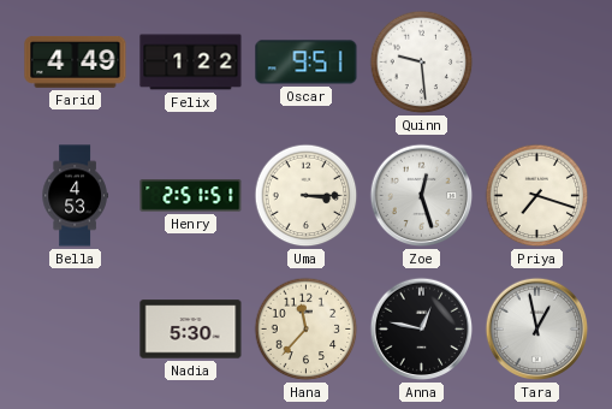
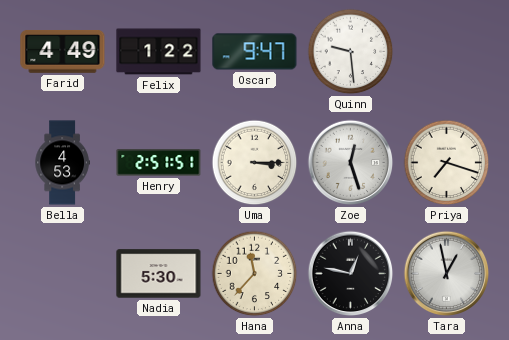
Oscar: 9:51 -> 9:47 (255, 52)
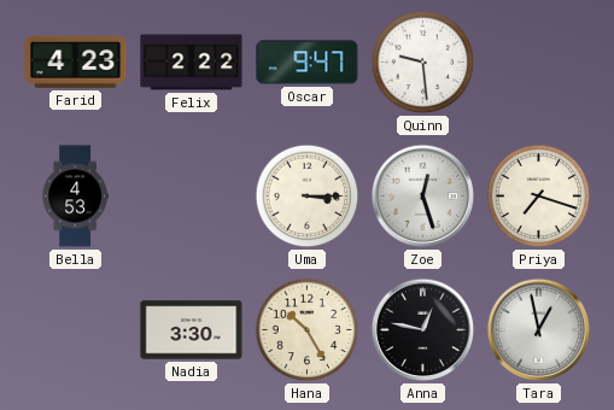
Farid: 4:49 -> 4:23 (76, 63)
Felix: 1:22 -> 2:22 (192, 63)
Henry: 2:51 -> none (159, 163)
Nadia: 5:30 -> 3:30 (192, 330)
Hana: 11:37 -> 10:25 (308, 330)
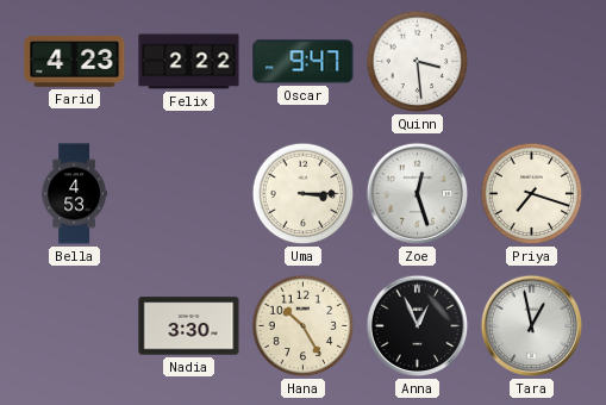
Quinn: 9:29 -> 3:29 (418, 62)
Anna: 12:47 -> 12:56 (418, 326)
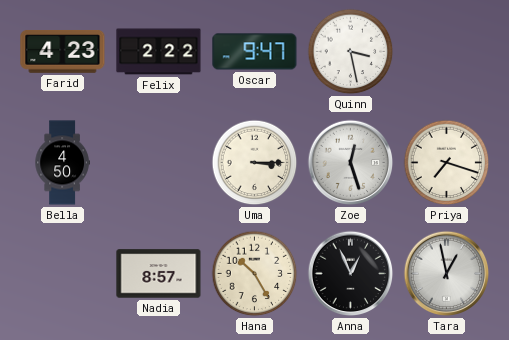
Quinn: 3:29 -> 3:28 (351, 52)
Bella: 4:53 -> 4:50 (62, 163)
Nadia: 3:30 -> 8:57 (159, 274)
